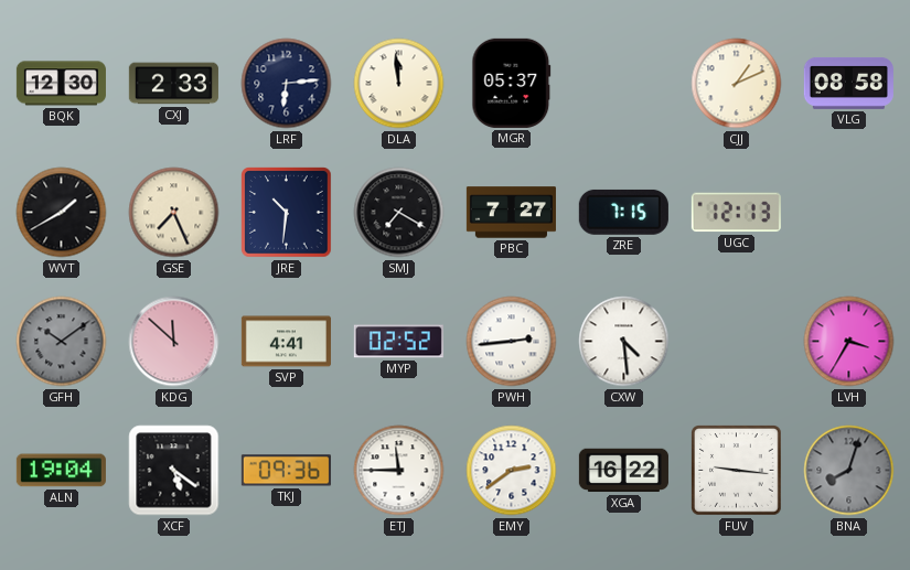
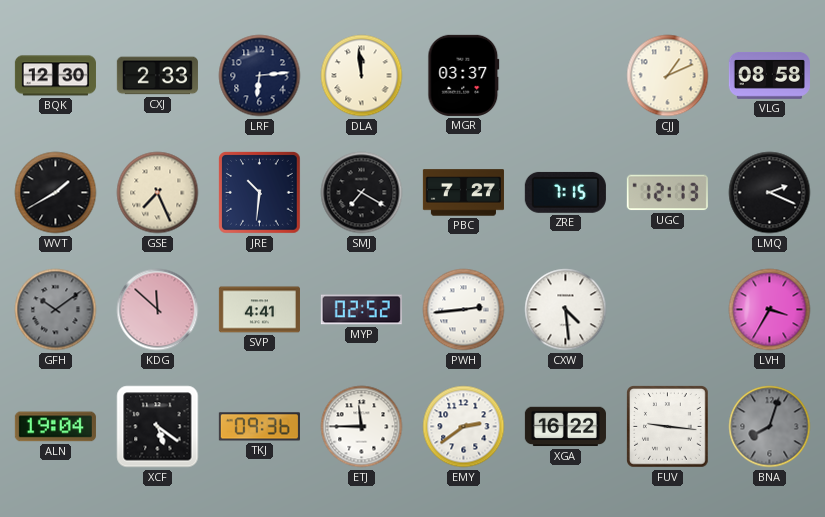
MGR: 05:37 -> 03:37 (464, 75)
LMQ: none -> 2:19 (770, 193)
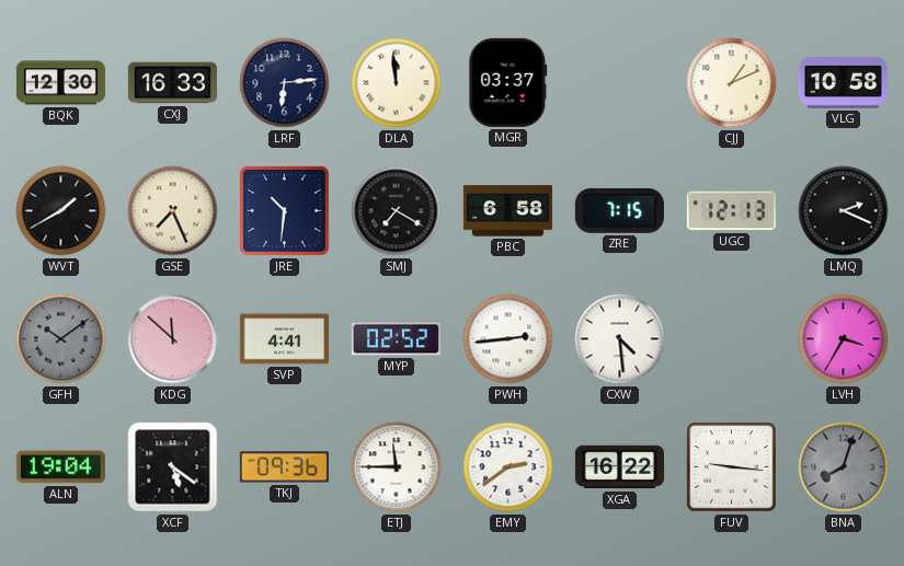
CXJ: 2:33 -> 16:33 (172, 83)
VLG: 08:58 -> 10:58 (843, 82)
PBC: 7:27 -> 6:58 (507, 211)
